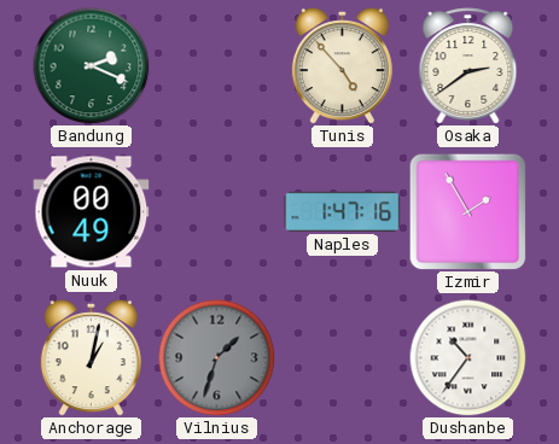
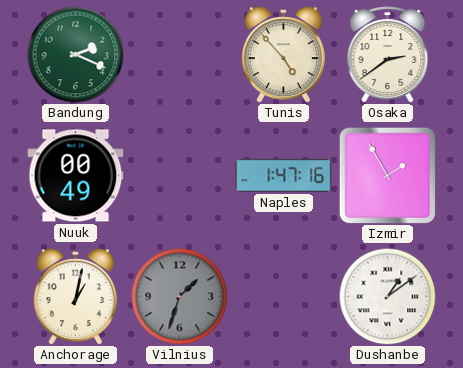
Dushanbe: 10:36 -> 1:09 (387, 296)
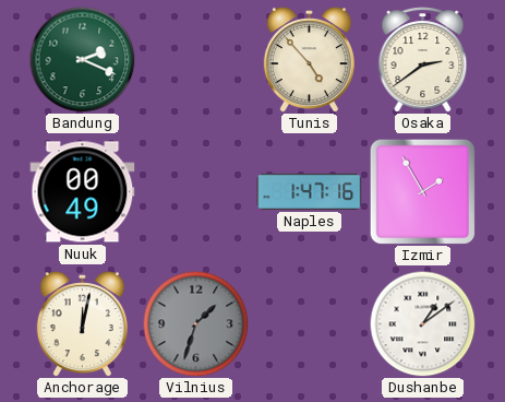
Anchorage: 1:02 -> 12:02 (82, 324)
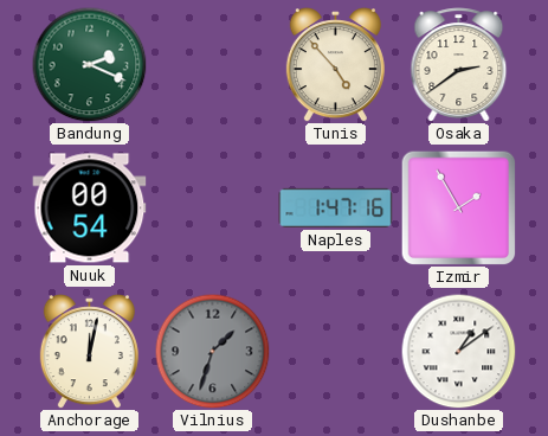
Nuuk: 00:49 -> 00:54 (90, 209)
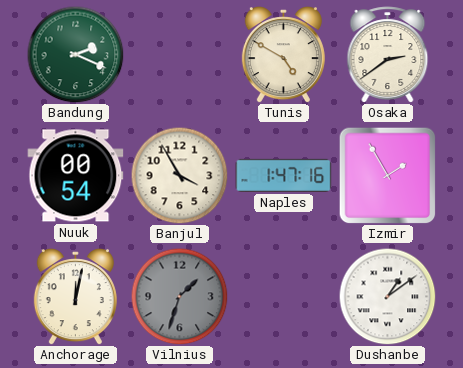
Tunis: 4:53 -> 4:50 (283, 55)
Banjul: none -> 3:55 (179, 175)
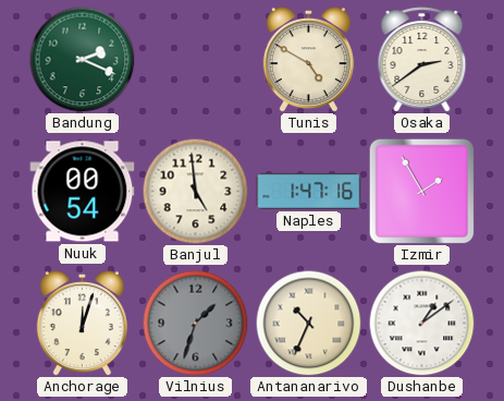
Banjul: 3:55 -> 4:59 (195, 191)
Anchorage: 12:02 -> 12:03 (82, 324)
Antananarivo: none -> 10:34 (308, 323)
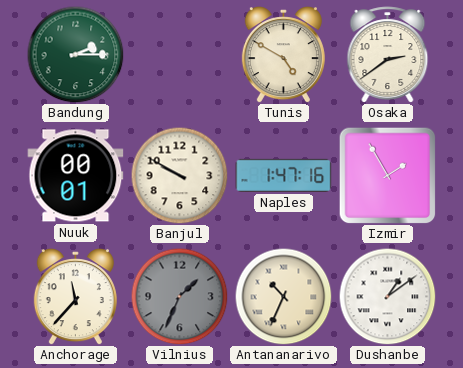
Bandung: 2:19 -> 2:15 (75, 54)
Nuuk: 00:54 -> 00:01 (76, 176)
Banjul: 4:59 -> 9:50 (179, 175)
Anchorage: 12:03 -> 11:37 (75, 297)
Vilnius: 1:33 -> 1:34 (179, 296)
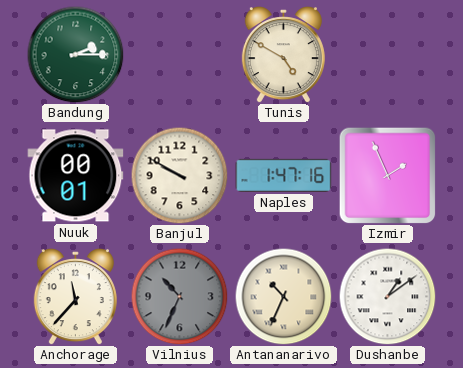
Osaka: 2:39 -> none (388, 55)
Izmir: 1:55 -> 1:56 (387, 175)
Vilnius: 1:34 -> 10:34 (179, 296)
